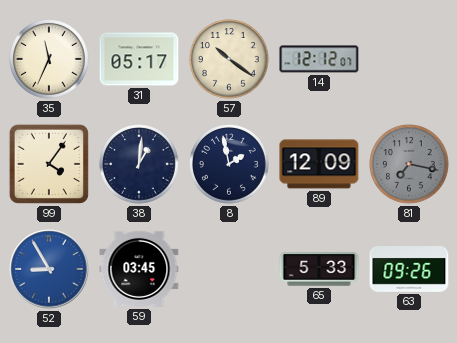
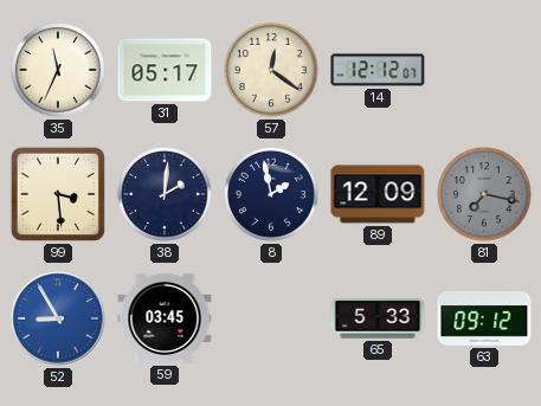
57: 10:21 -> 12:21 (271, 70)
99: 4:06 -> 3:29 (58, 194)
38: 1:01 -> 2:01 (165, 194)
63: 09:26 -> 09:12 (484, 320)
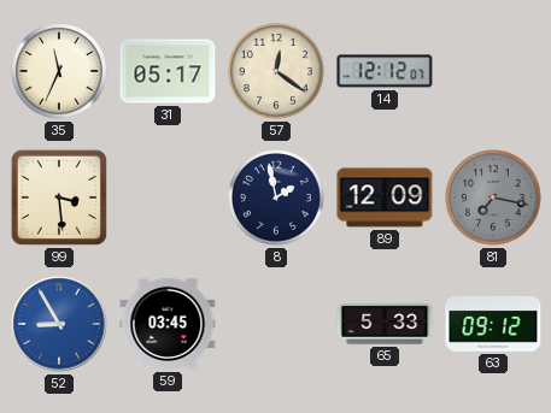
38: 2:01 -> none (165, 194)
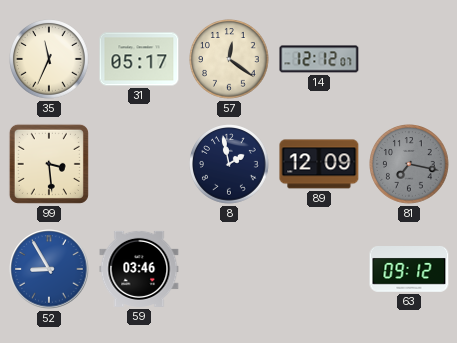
59: 03:45 -> 03:46 (139, 269)
65: 5:33 -> none (385, 324)
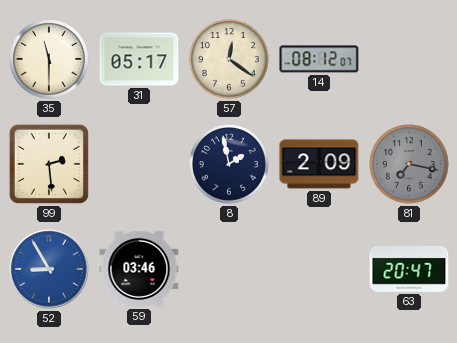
35: 11:34 -> 11:30 (49, 59)
14: 12:12 -> 08:12 (319, 59)
99: 3:29 -> 2:29 (49, 164)
89: 12:09 -> 2:09 (319, 164)
63: 09:12 -> 20:47 (409, 270)
